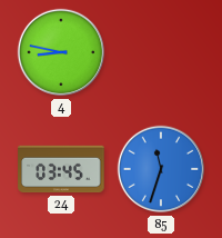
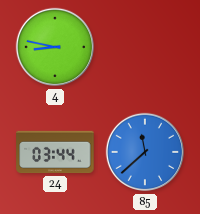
24: 03:45 -> 03:44 (55, 152)
85: 11:33 -> 11:38 (145, 152)
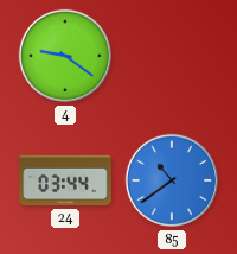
4: 8:47 -> 9:21 (65, 56)
85: 11:38 -> 10:39 (172, 180)
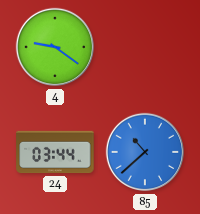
85: 10:39 -> 10:38 (145, 152)
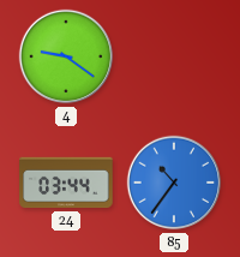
85: 10:38 -> 10:36 (174, 183)
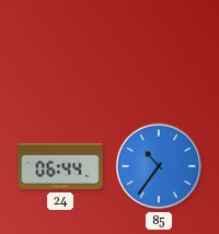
4: 9:21 -> none (66, 56)
24: 03:44 -> 06:44 (60, 166)
